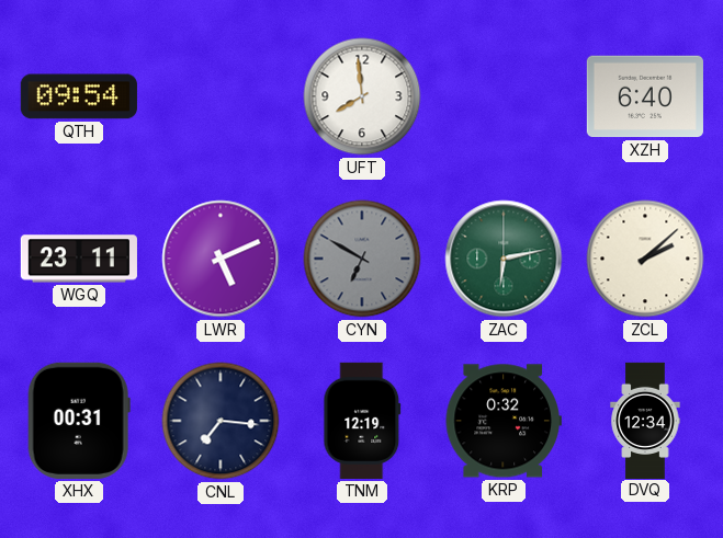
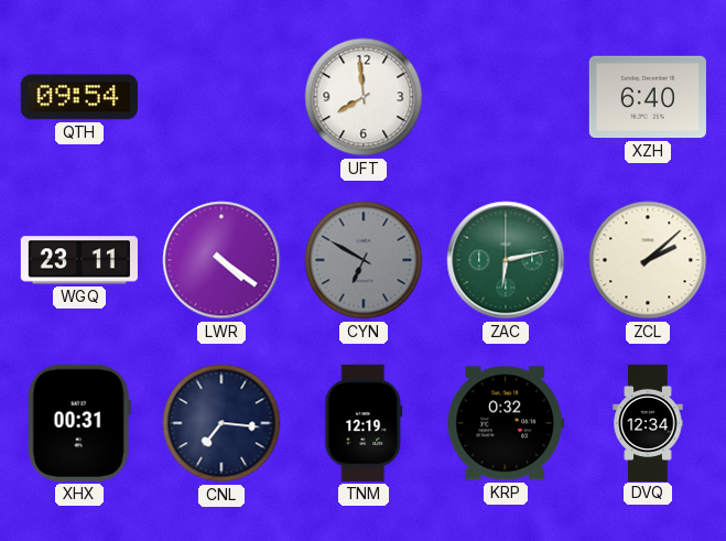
LWR: 5:11 -> 4:21 (221, 260)
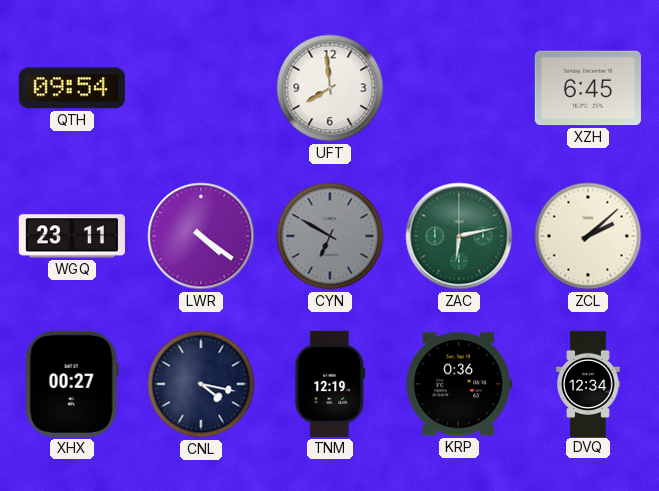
XZH: 6:40 -> 6:45 (588, 88)
XHX: 00:31 -> 00:27 (72, 384)
CNL: 7:16 -> 4:17 (201, 384)
KRP: 0:32 -> 0:36 (459, 384)
